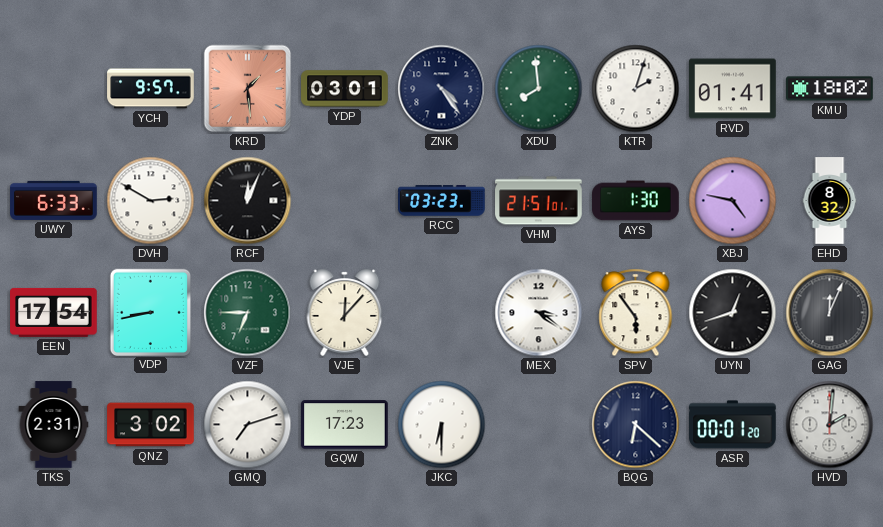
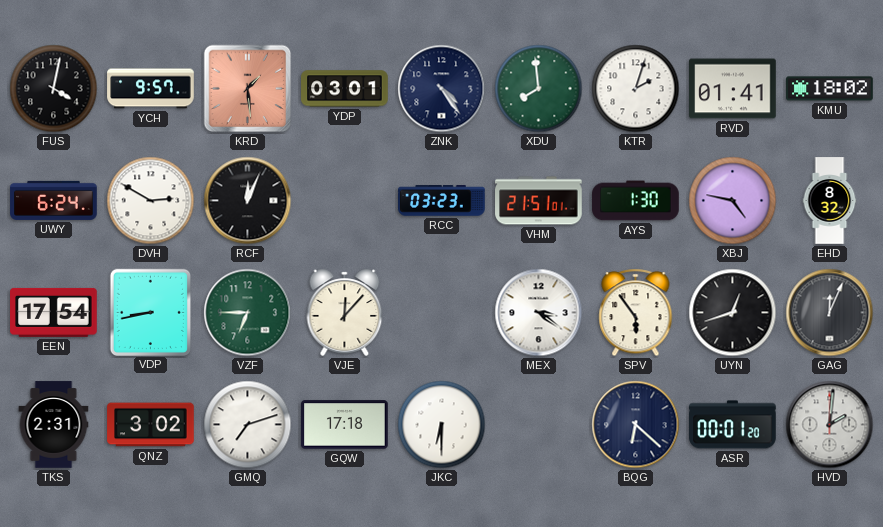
FUS: none -> 4:02 (54, 89)
UWY: 6:33 -> 6:24 (54, 200)
GQW: 17:23 -> 17:18 (345, 425)
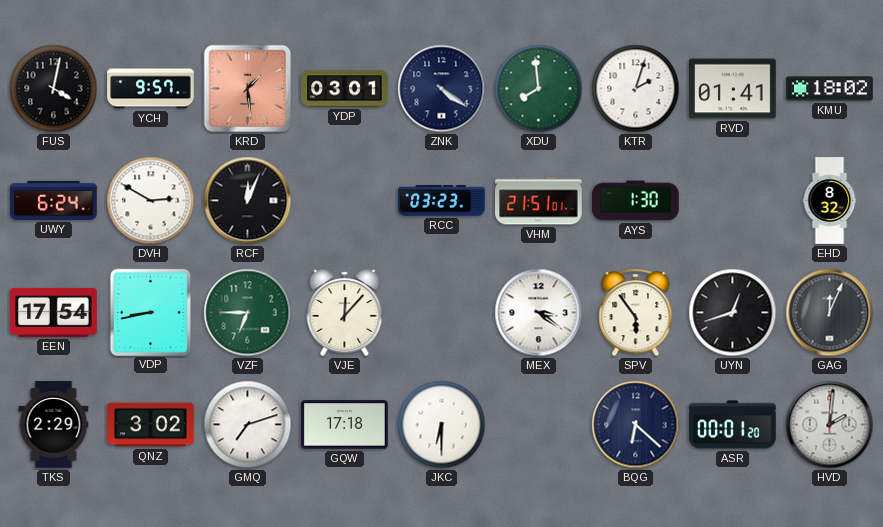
ZNK: 4:24 -> 4:21 (442, 89)
XBJ: 4:47 -> none (733, 201)
TKS: 2:31 -> 2:29 (54, 425)
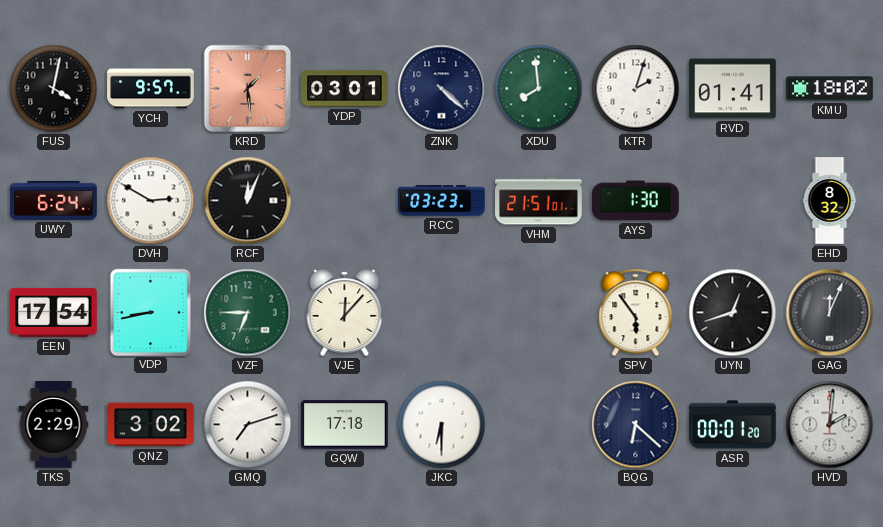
ZNK: 4:21 -> 4:22 (442, 89)
MEX: 3:21 -> none (539, 313)
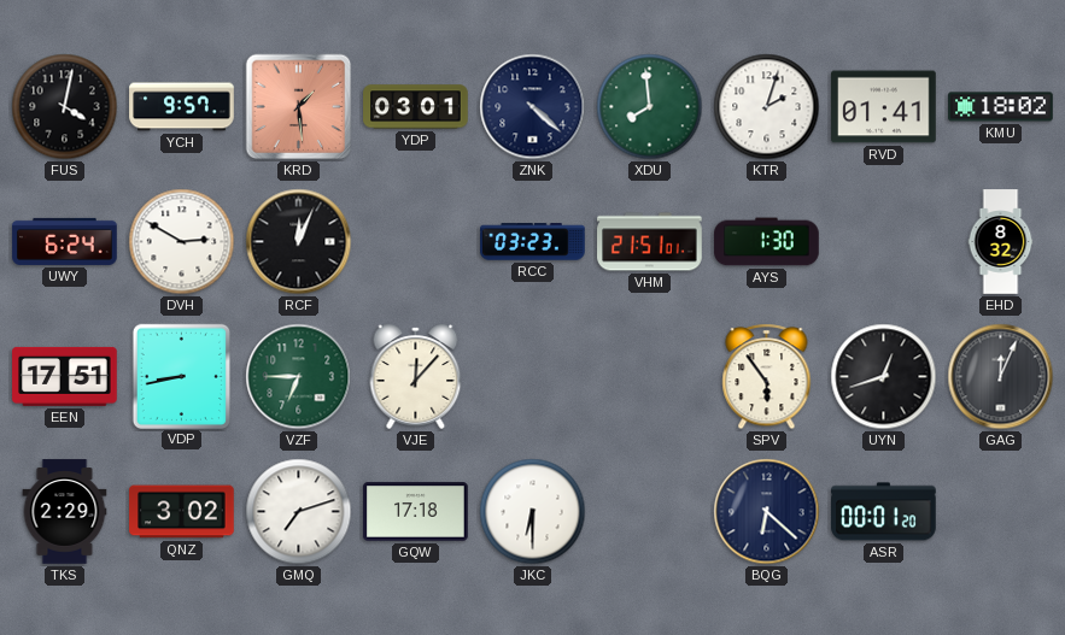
EEN: 17:54 -> 17:51 (65, 376)
HVD: 2:01 -> none (830, 425)
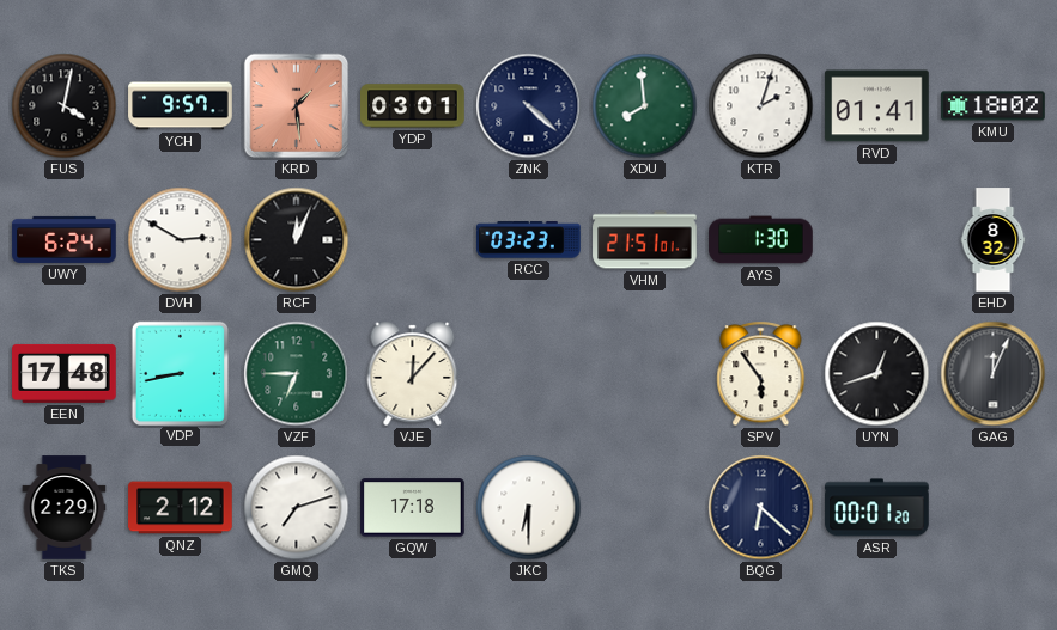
EEN: 17:51 -> 17:48 (65, 373)
QNZ: 3:02 -> 2:12 (181, 508)
